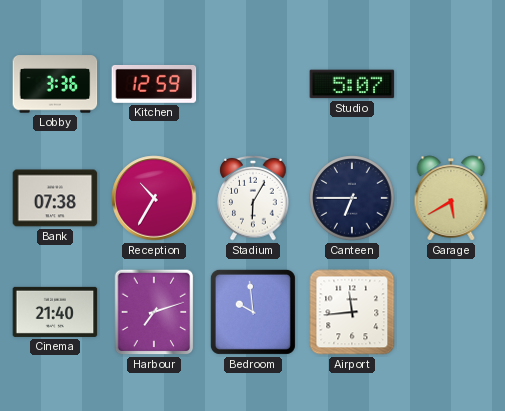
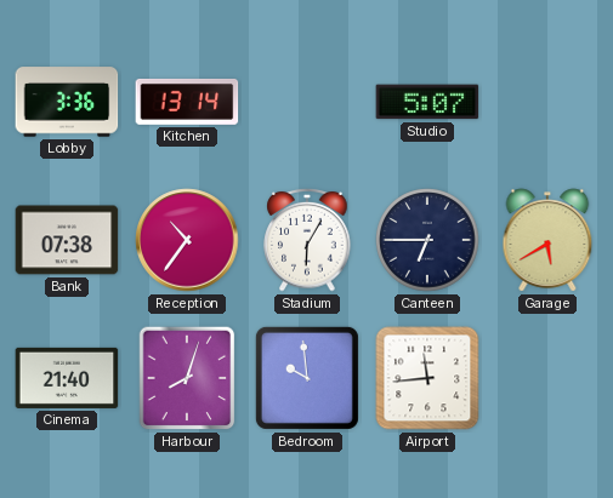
Kitchen: 12:59 -> 13:14 (187, 102)
Reception: 10:35 -> 10:36 (187, 240)
Harbour: 7:12 -> 8:03 (187, 378)
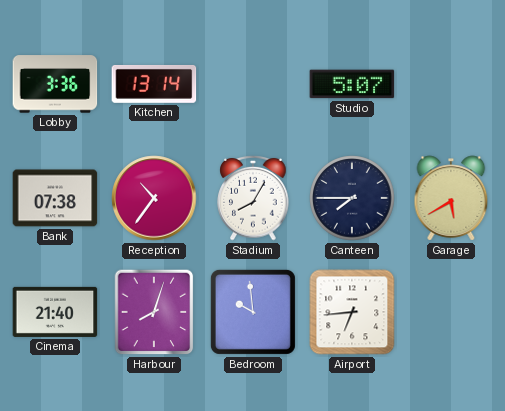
Stadium: 6:05 -> 8:05 (253, 198)
Canteen: 6:45 -> 7:45 (352, 198)
Airport: 11:44 -> 6:44 (352, 312)
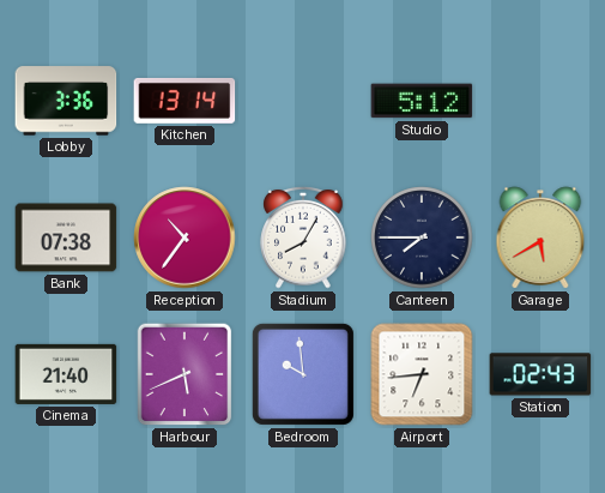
Studio: 5:07 -> 5:12 (422, 101)
Harbour: 8:03 -> 5:41 (184, 374)
Station: none -> 02:43 (540, 374)
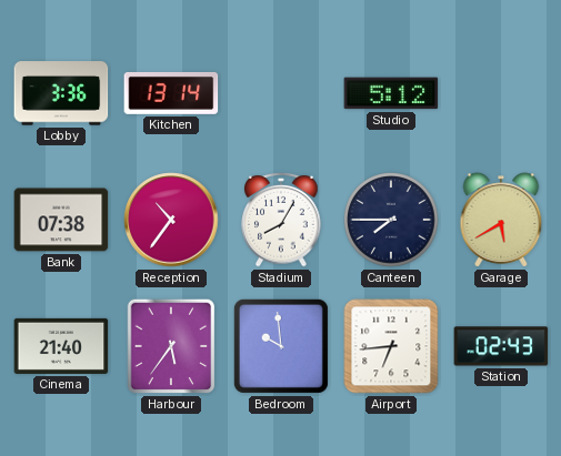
Harbour: 5:41 -> 5:36 (171, 346)
